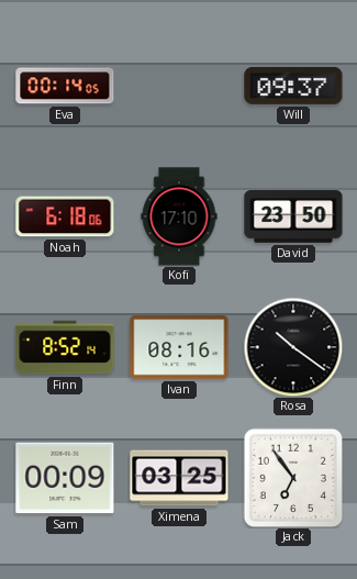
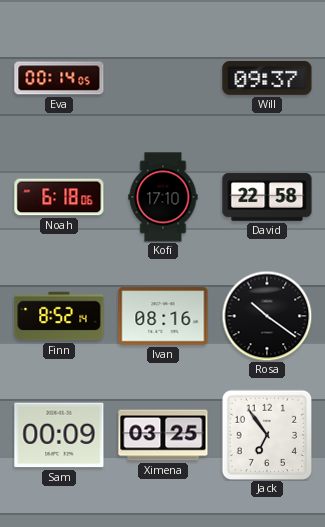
David: 23:50 -> 22:58 (267, 197)
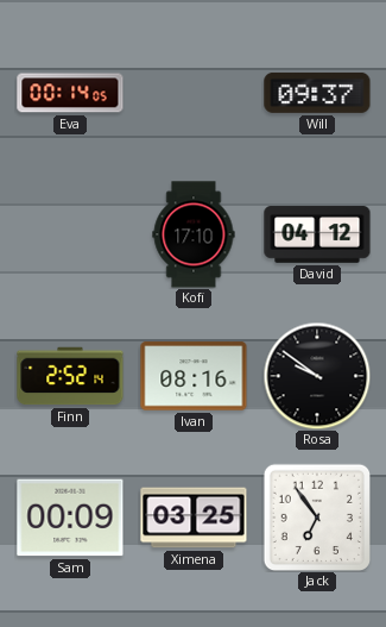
Noah: 6:18 -> none (59, 197)
David: 22:58 -> 04:12 (317, 234)
Finn: 8:52 -> 2:52 (70, 376)
Rosa: 10:21 -> 9:51 (317, 376)
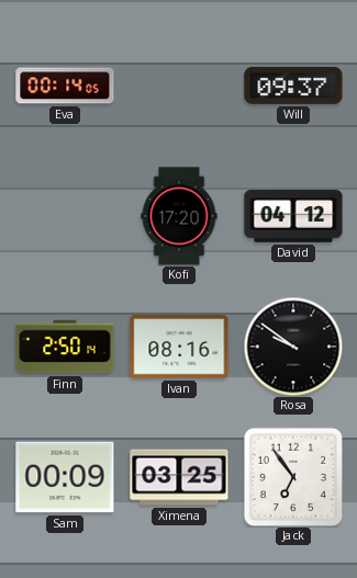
Kofi: 17:10 -> 17:20 (179, 216)
Finn: 2:52 -> 2:50 (65, 347)
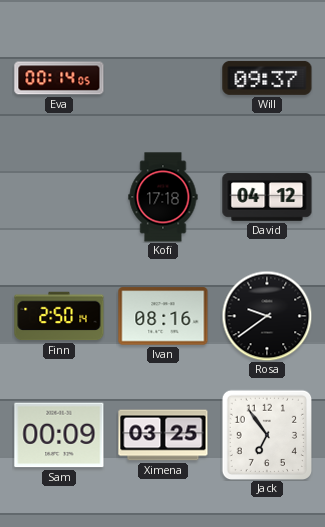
Kofi: 17:20 -> 17:18 (163, 197)
Rosa: 9:51 -> 9:39 (267, 316)
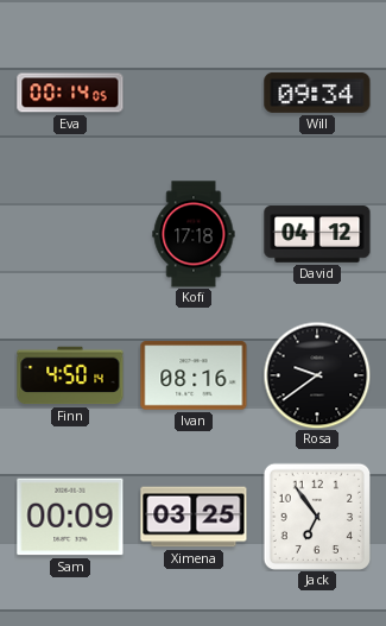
Will: 09:37 -> 09:34 (317, 93)
Finn: 2:50 -> 4:50 (70, 375)
